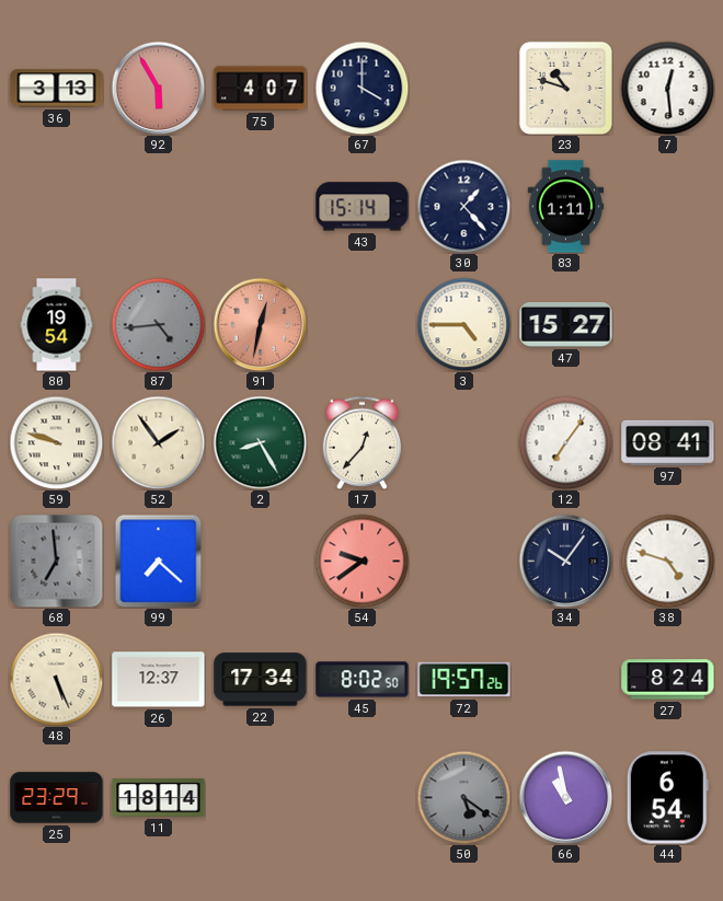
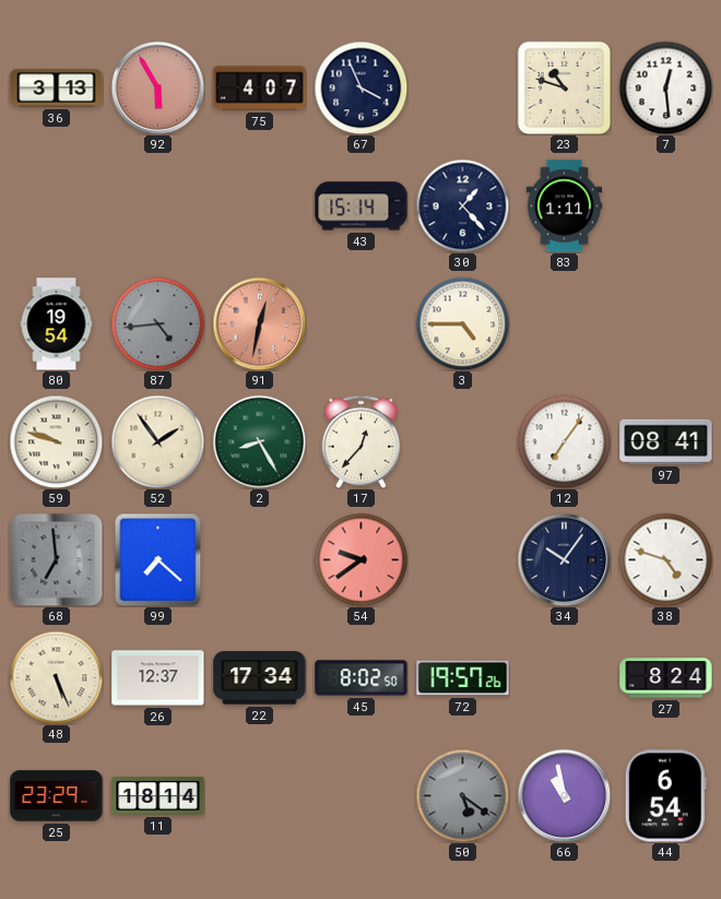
67: 4:00 -> 3:56 (361, 87)
47: 15:27 -> none (566, 325)
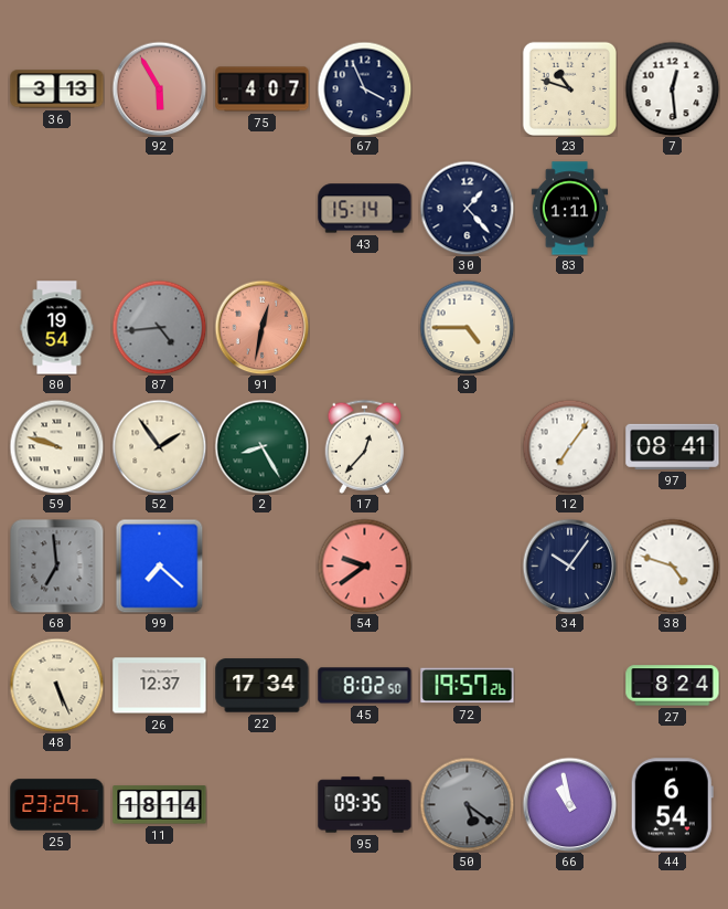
95: none -> 09:35 (365, 805)
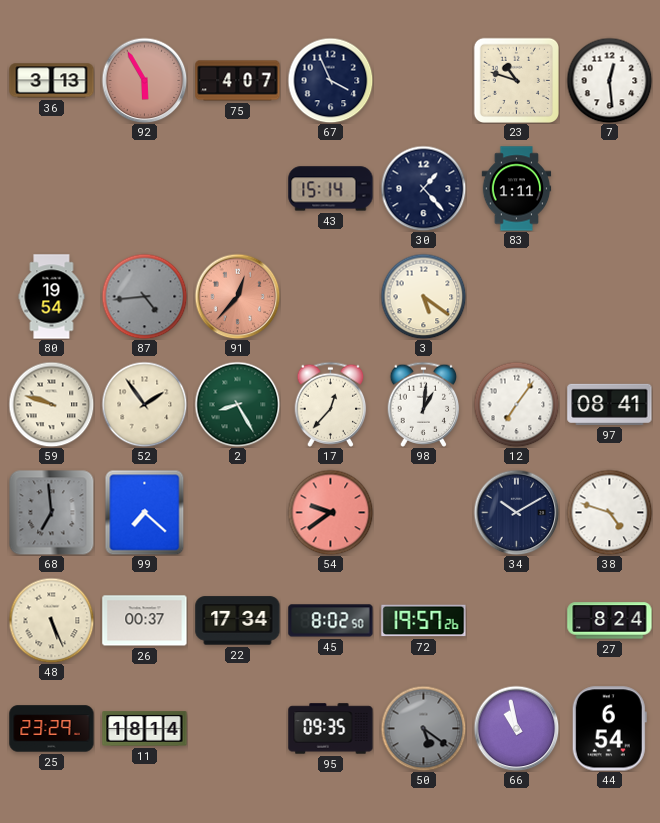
91: 12:32 -> 12:37 (237, 296)
3: 4:45 -> 5:21 (423, 296)
98: none -> 1:01 (424, 404)
34: 10:06 -> 10:10 (516, 512)
26: 12:37 -> 00:37 (145, 621)
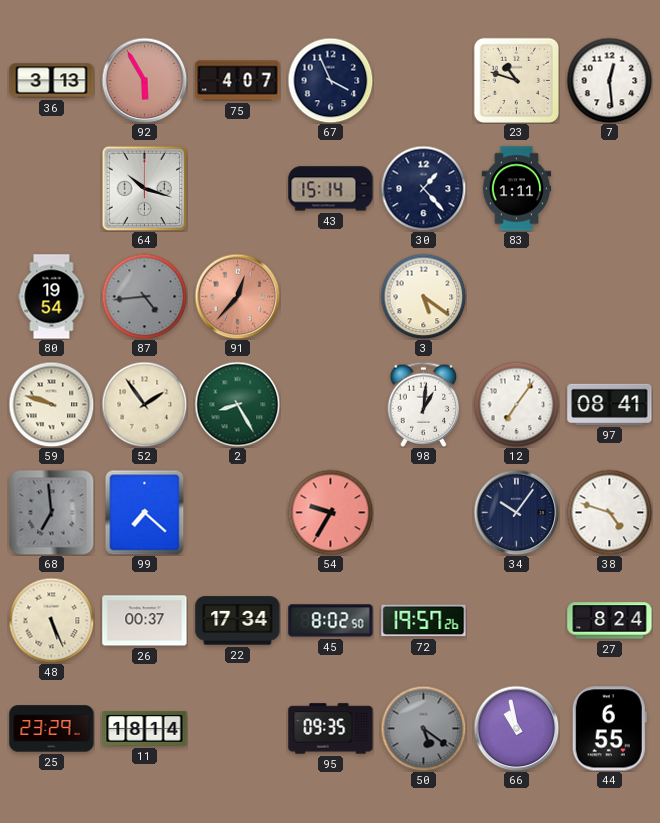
64: none -> 10:18 (144, 188)
17: 12:37 -> none (331, 404)
54: 9:39 -> 9:35 (330, 512)
34: 10:10 -> 10:06 (516, 512)
44: 6:54 -> 6:55 (609, 729)
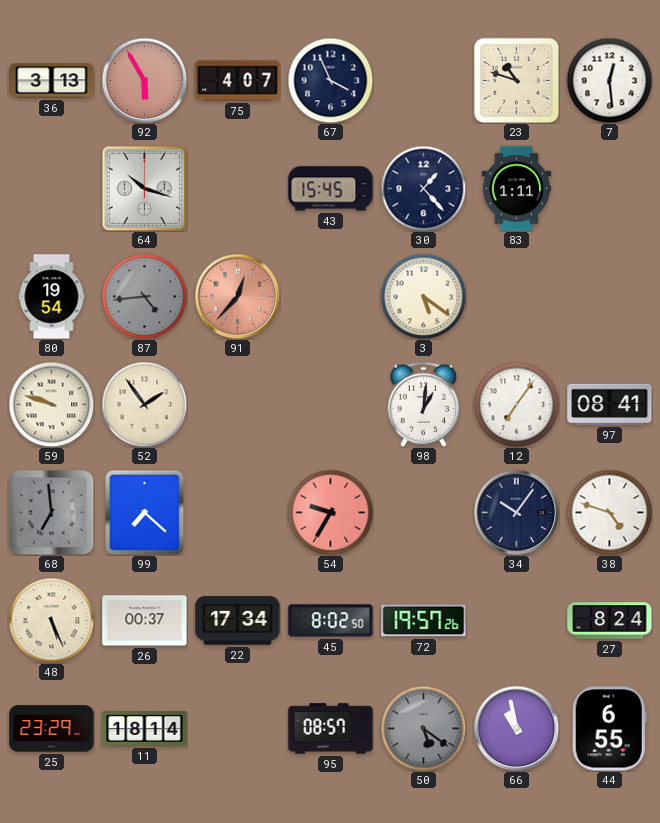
43: 15:14 -> 15:45 (331, 189)
2: 8:25 -> none (237, 404)
95: 09:35 -> 08:57 (331, 729)
